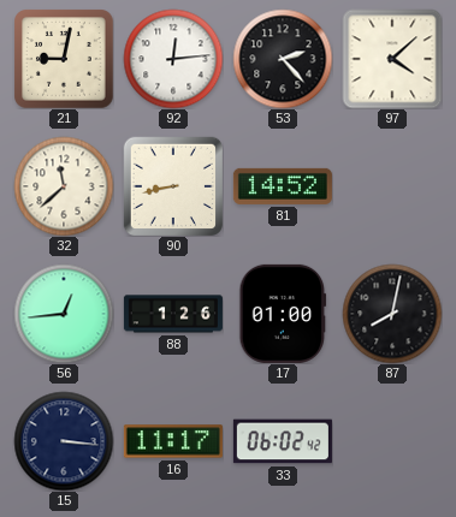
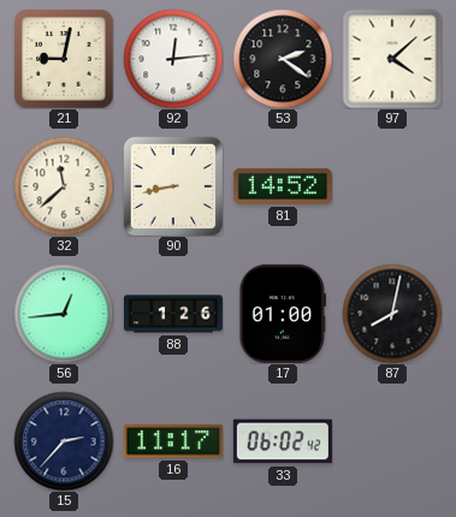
53: 2:23 -> 2:21 (283, 59)
15: 3:16 -> 2:37 (64, 441)
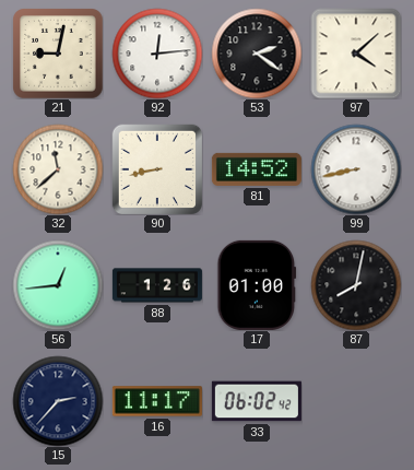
99: none -> 8:43 (356, 169)
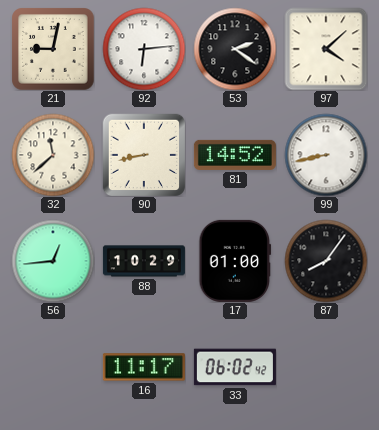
92: 12:14 -> 6:14 (144, 49)
88: 1:26 -> 10:29 (144, 261)
87: 8:02 -> 8:06 (326, 261)
15: 2:37 -> none (58, 401)
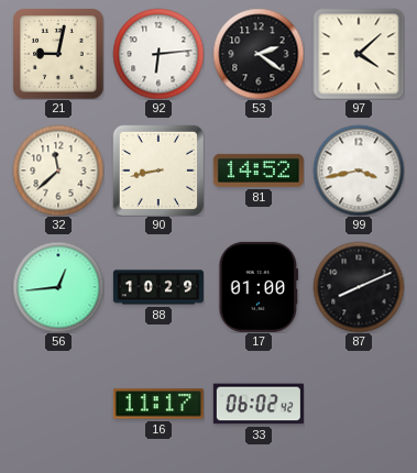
99: 8:43 -> 3:43 (359, 170)
87: 8:06 -> 8:11 (359, 287)
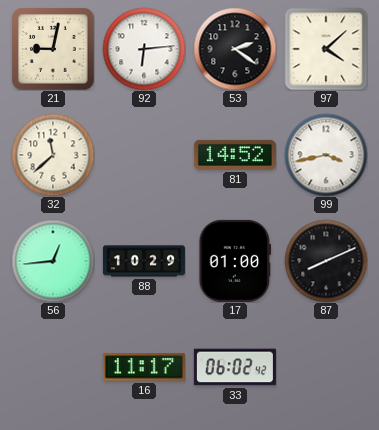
90: 8:43 -> none (157, 169)
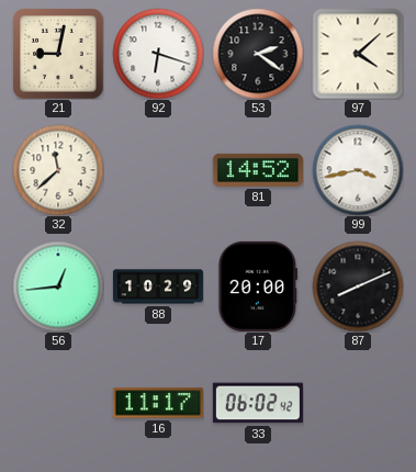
92: 6:14 -> 6:18 (158, 54)
17: 01:00 -> 20:00 (258, 286)
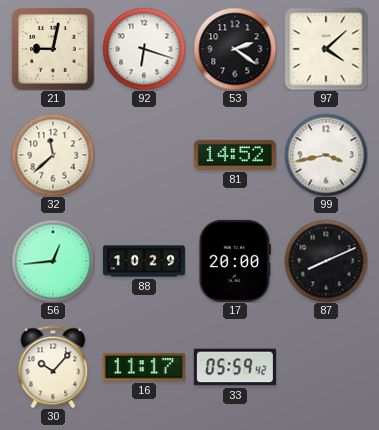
30: none -> 10:07 (53, 367)
33: 06:02 -> 05:59 (235, 367)
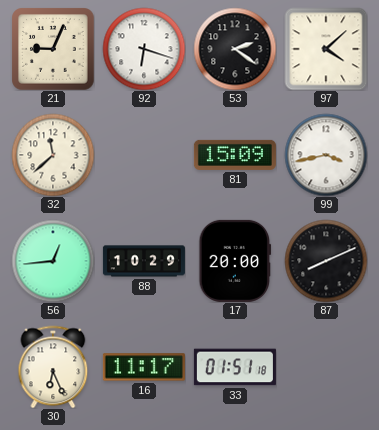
21: 9:02 -> 9:04 (53, 49)
81: 14:52 -> 15:09 (235, 155)
30: 10:07 -> 6:26 (53, 367)
33: 05:59 -> 01:51 (235, 367)
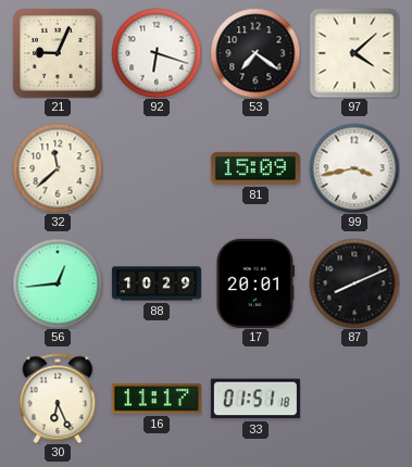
53: 2:21 -> 7:21 (255, 53)
17: 20:00 -> 20:01 (255, 283)
